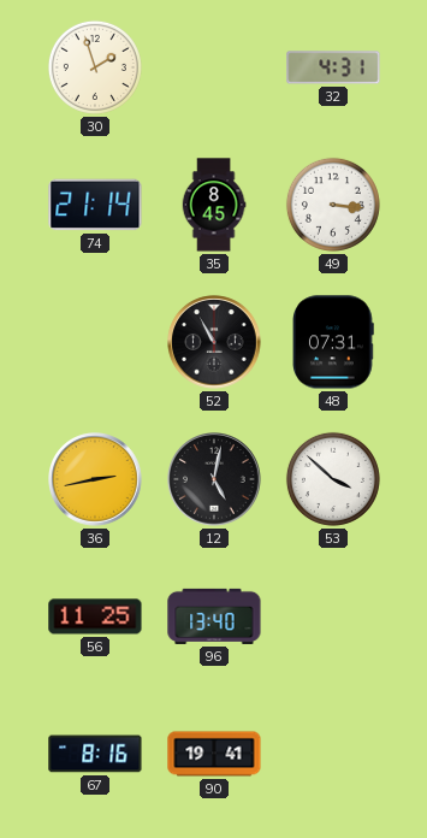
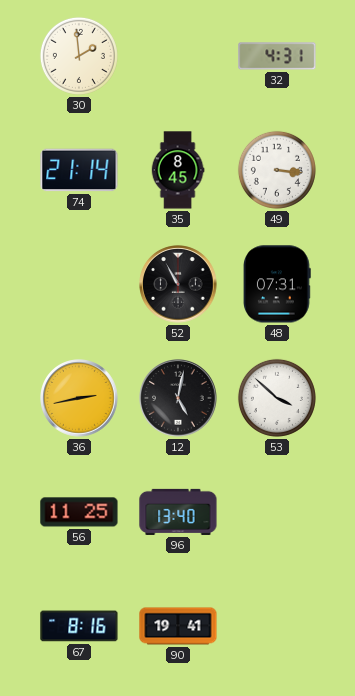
30: 1:57 -> 1:59 (79, 56)
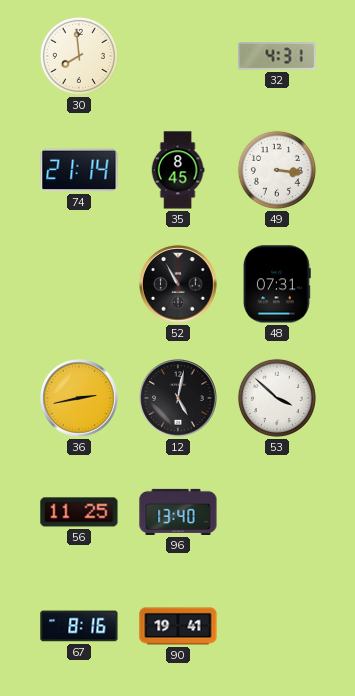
30: 1:59 -> 7:59 (79, 56)
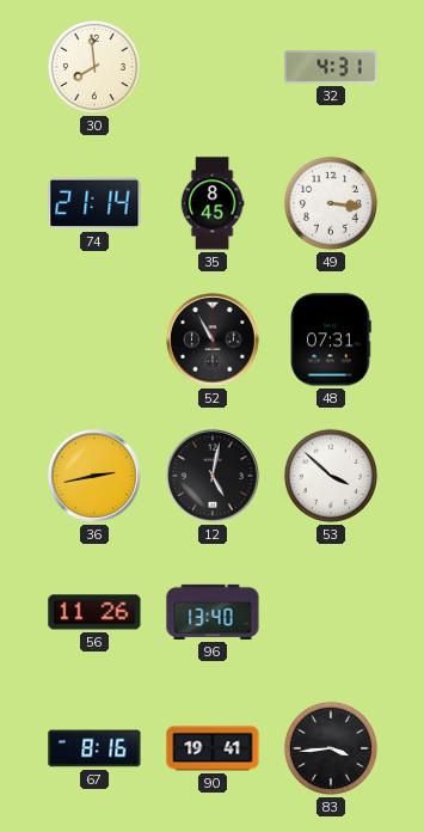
56: 11:25 -> 11:26 (94, 612)
83: none -> 3:44 (331, 748)
